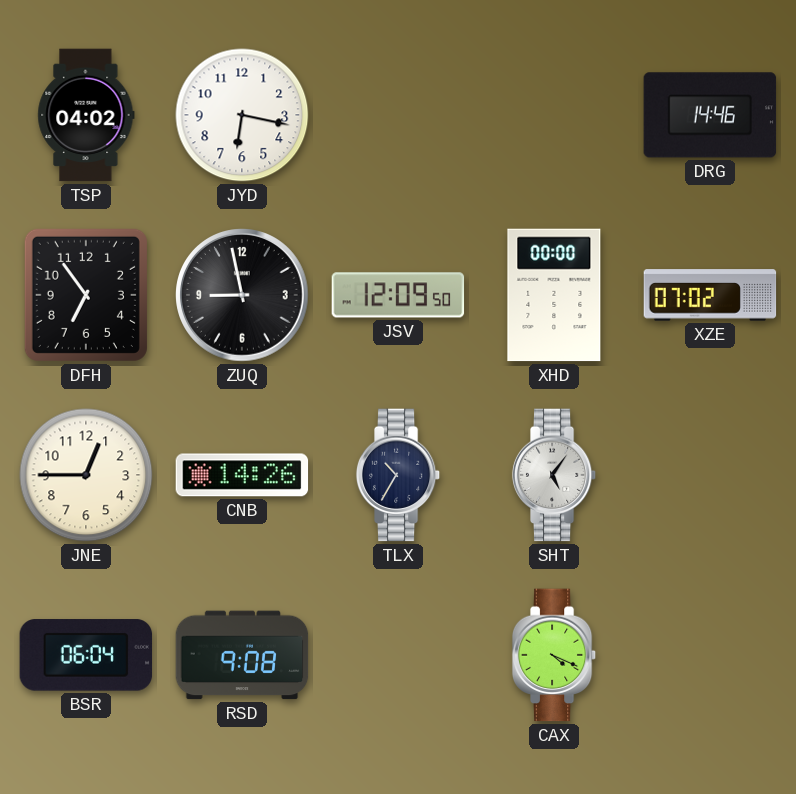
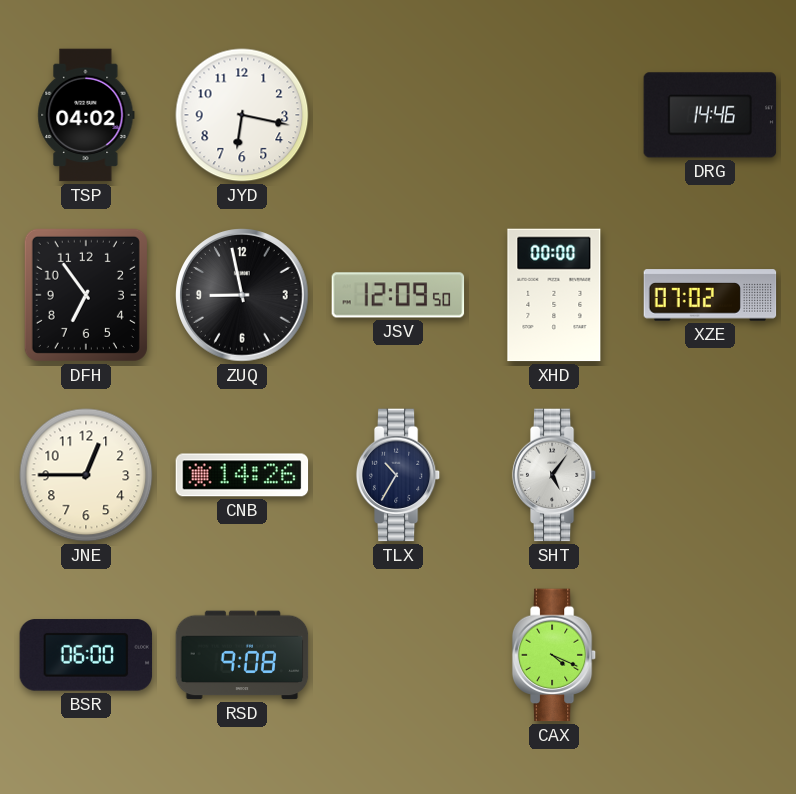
BSR: 06:04 -> 06:00 (86, 655)
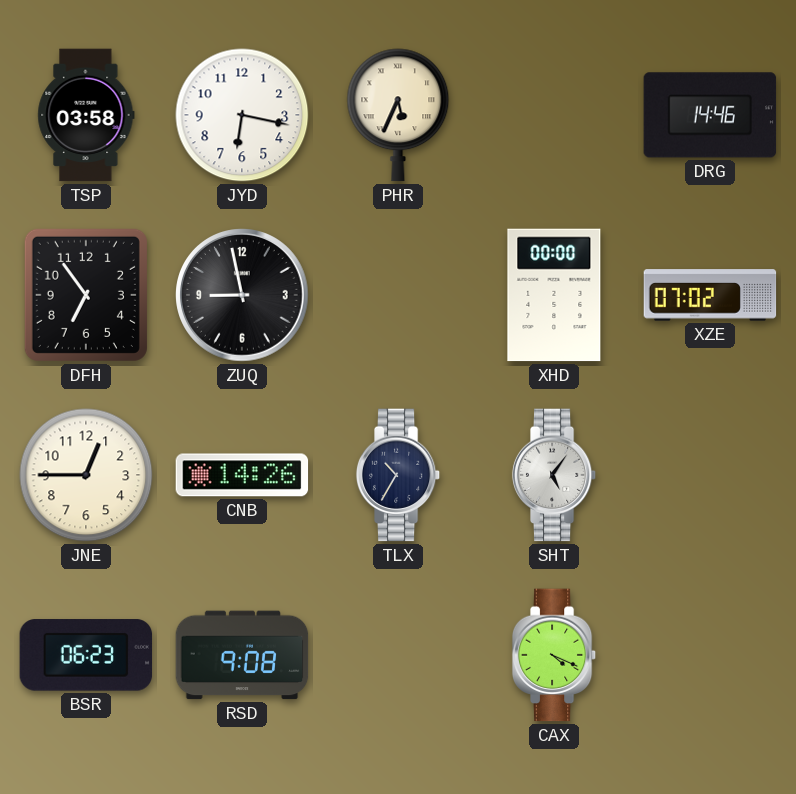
TSP: 04:02 -> 03:58 (86, 115)
PHR: none -> 5:34 (398, 115)
JSV: 12:09 -> none (398, 295)
BSR: 06:00 -> 06:23 (86, 655)
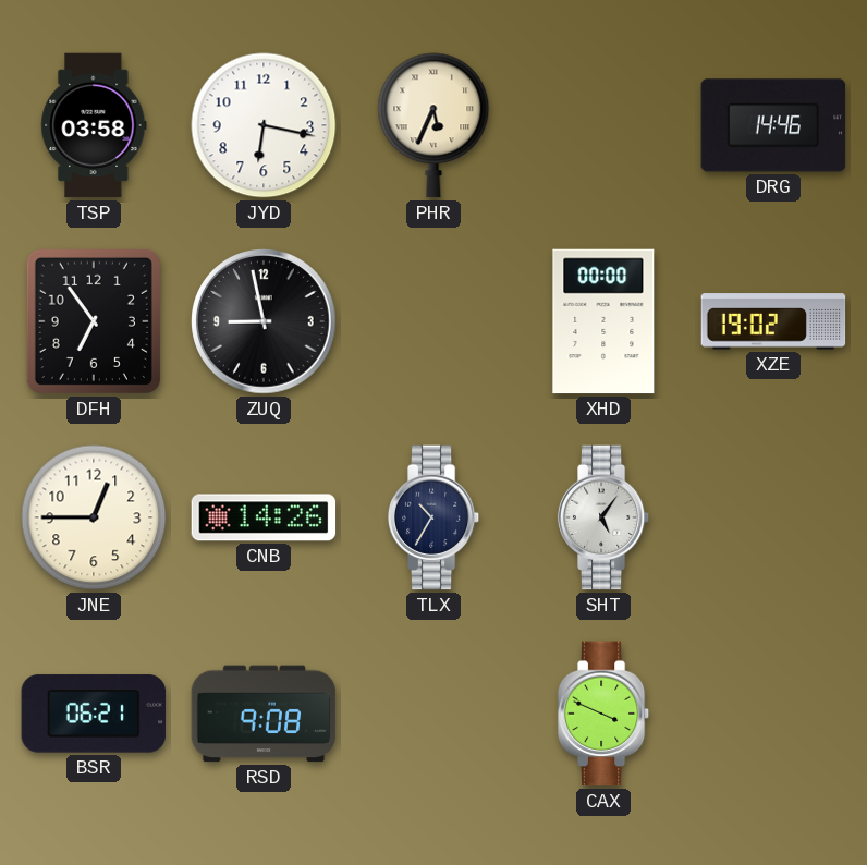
XZE: 07:02 -> 19:02 (773, 321)
BSR: 06:23 -> 06:21 (94, 714)
CAX: 4:19 -> 3:49 (603, 714)
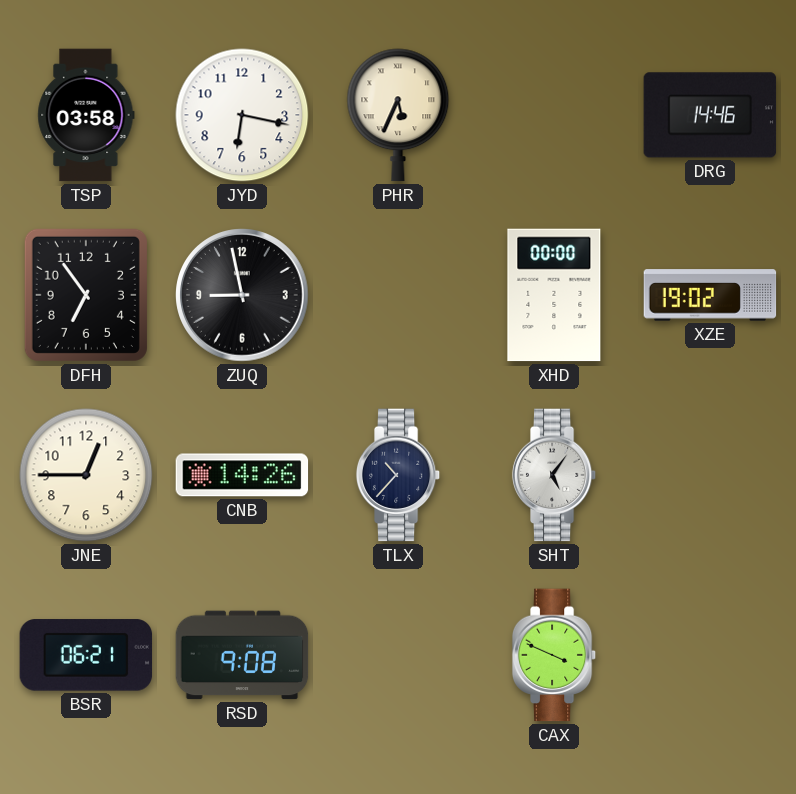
TLX: 10:35 -> 10:37 (398, 475)
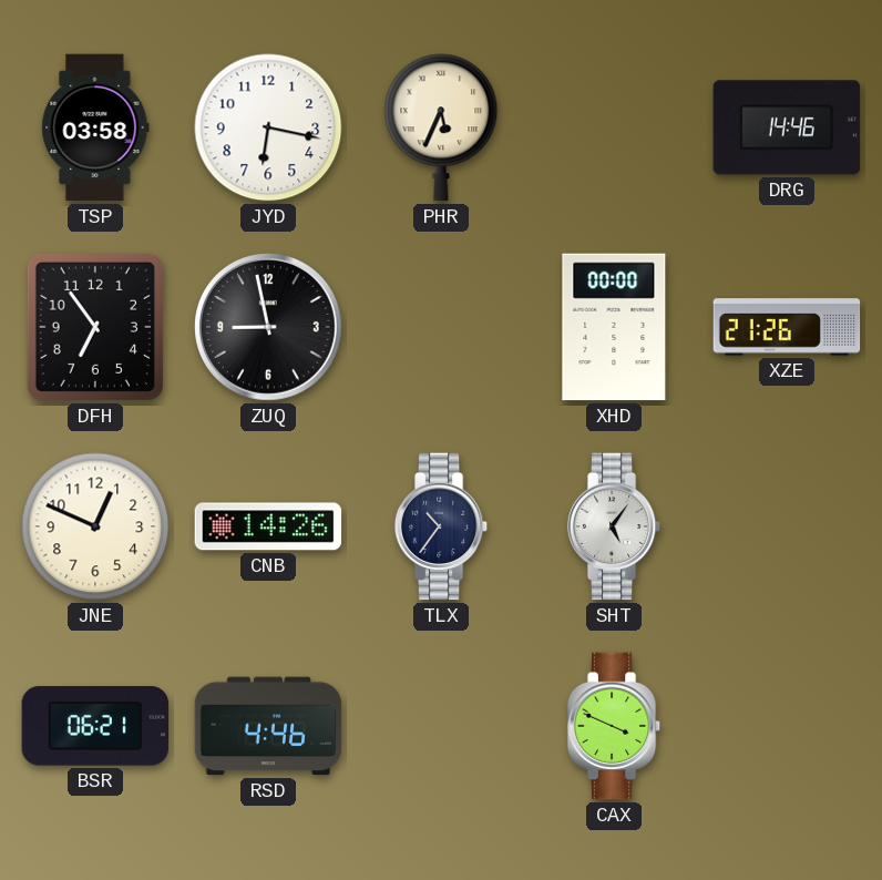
XZE: 19:02 -> 21:26 (787, 327)
JNE: 12:45 -> 12:49 (95, 526)
TLX: 10:37 -> 10:36 (441, 526)
RSD: 9:08 -> 4:46 (268, 726)
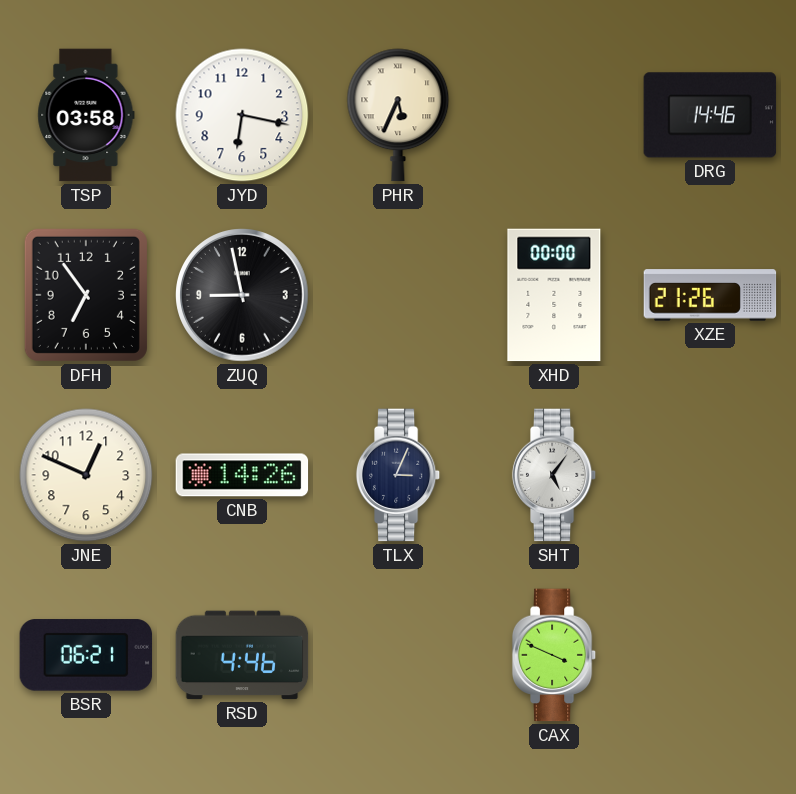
TLX: 10:36 -> 3:04 (398, 475)
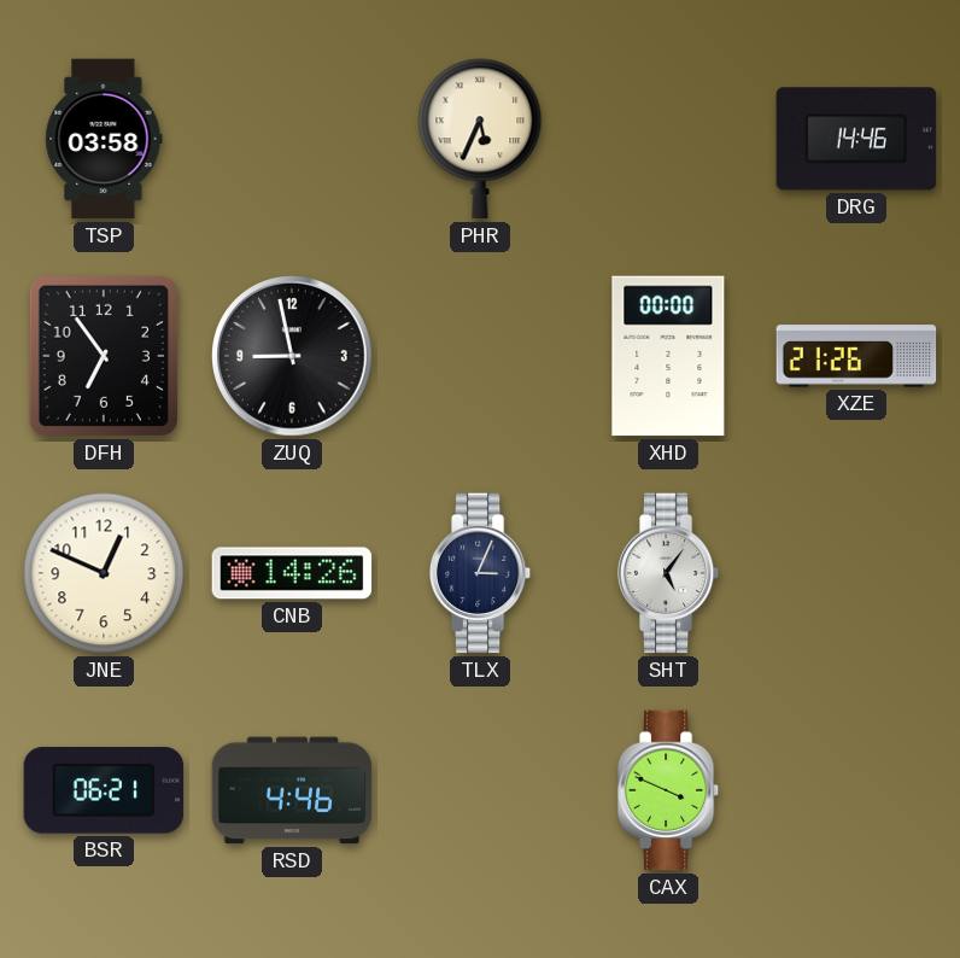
JYD: 6:17 -> none (242, 115)
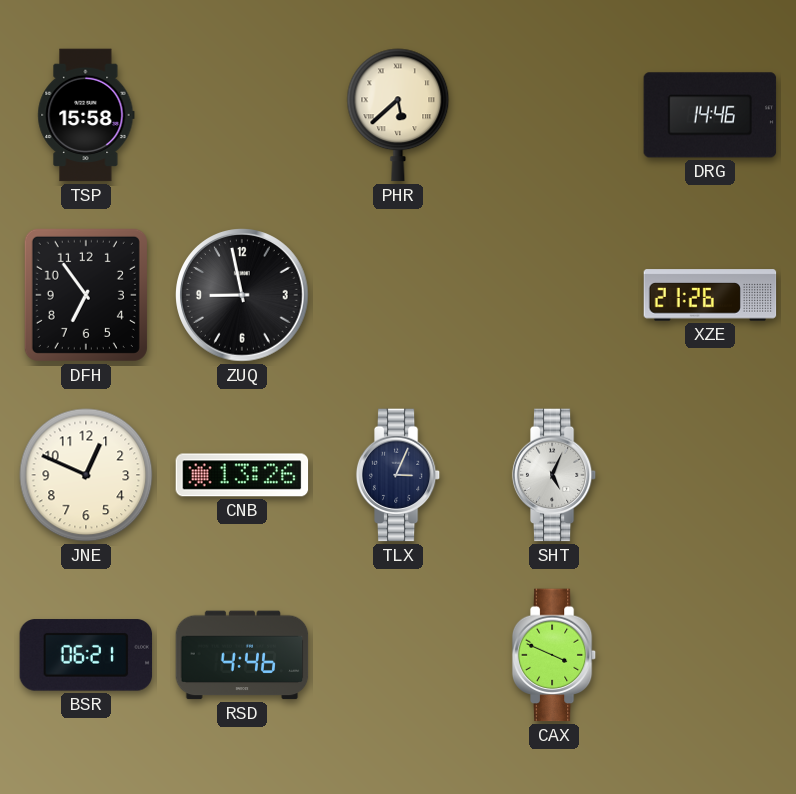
TSP: 03:58 -> 15:58 (86, 115)
PHR: 5:34 -> 5:38 (398, 115)
XHD: 00:00 -> none (668, 356)
CNB: 14:26 -> 13:26 (242, 475)
SHT: 5:06 -> 5:04 (554, 475)
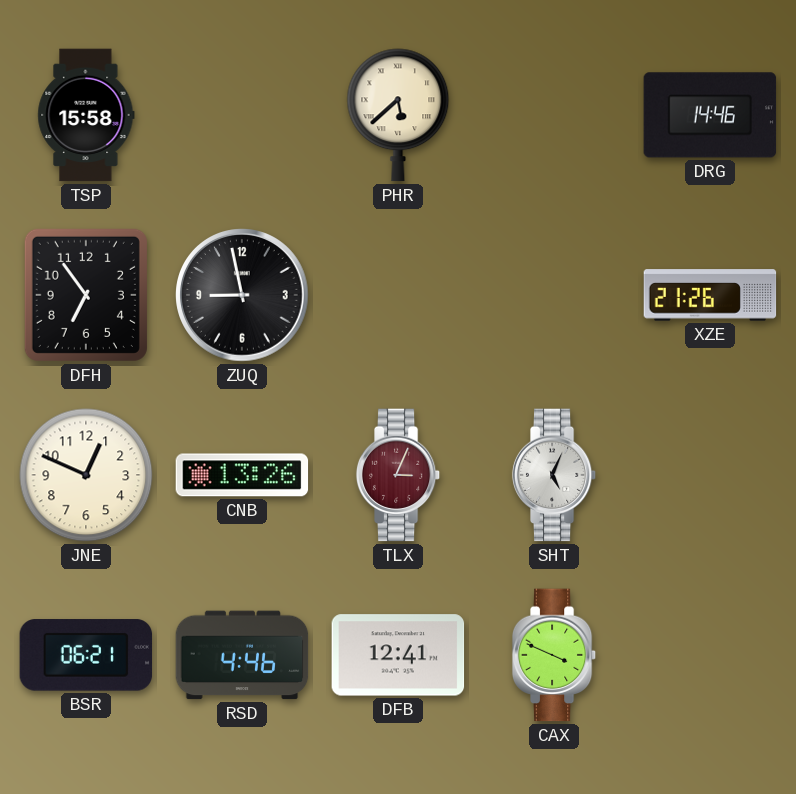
TLX dial: navy -> burgundy (398, 475)
DFB: none -> 12:41 (398, 655)
